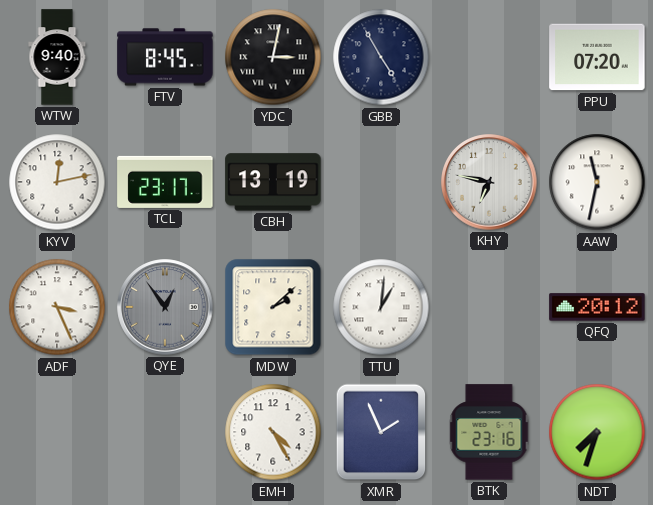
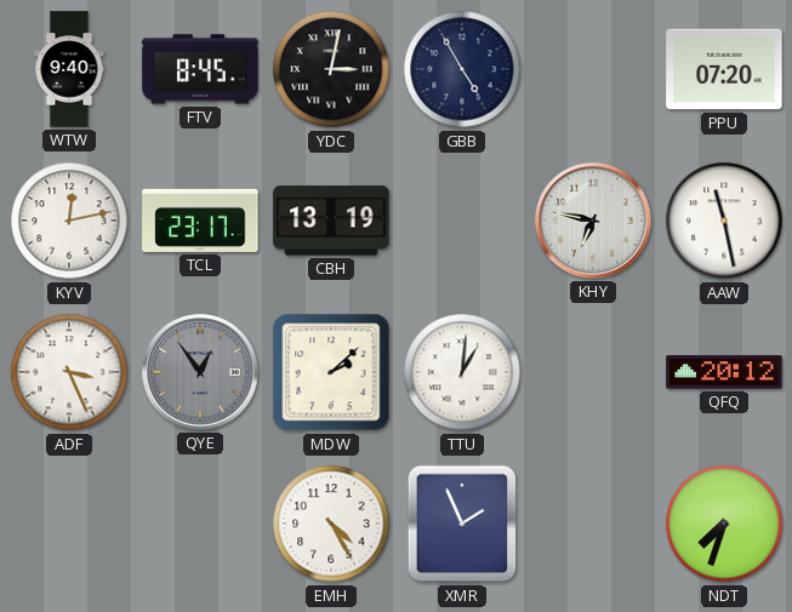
AAW: 11:32 -> 11:28 (724, 221)
BTK: 23:16 -> none (489, 432)
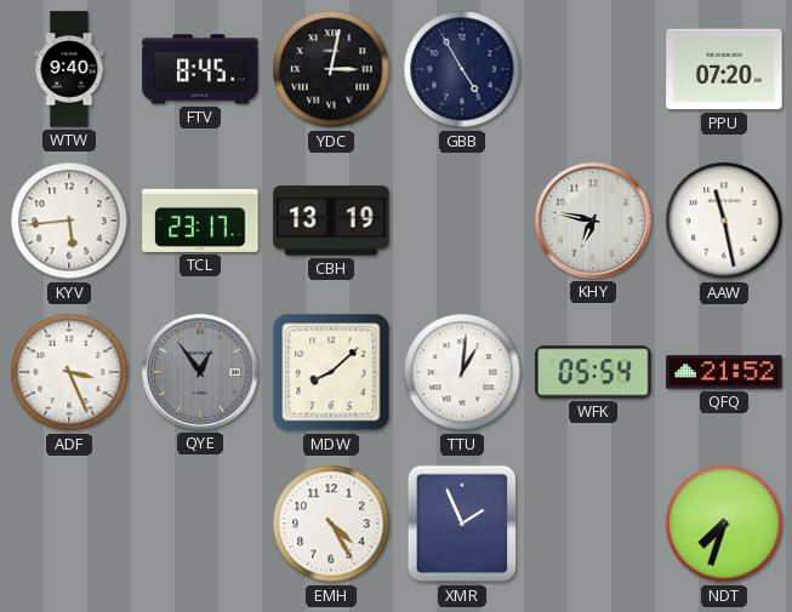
KYV: 12:13 -> 5:44 (69, 221)
MDW: 2:08 -> 8:08 (331, 372)
WFK: none -> 05:54 (593, 372)
QFQ: 20:12 -> 21:52 (724, 372)
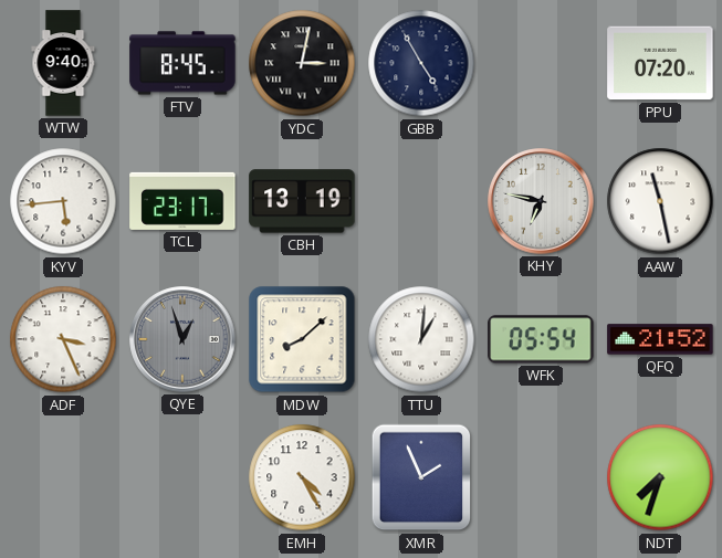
QYE: 12:54 -> 12:57 (182, 339)
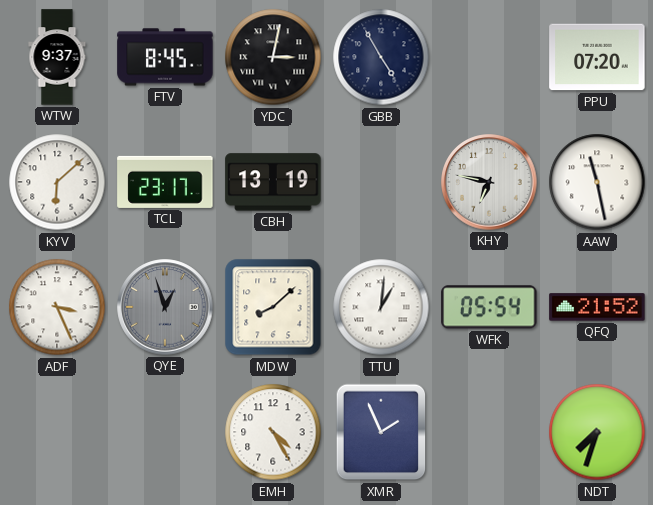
WTW: 9:40 -> 9:37 (57, 57)
KYV: 5:44 -> 6:08 (57, 182)
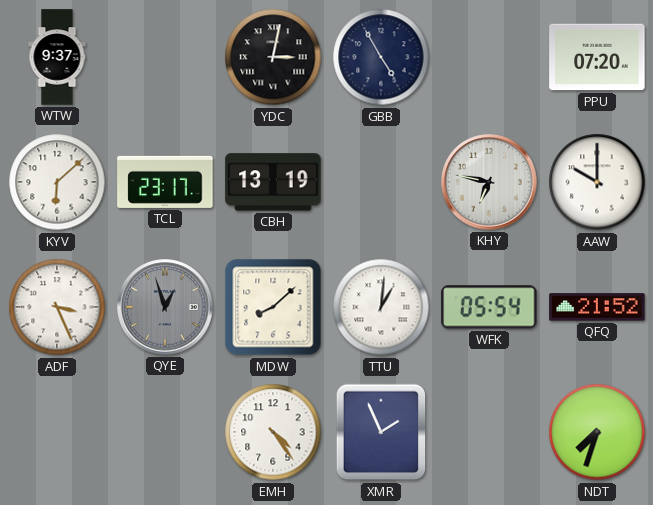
FTV: 8:45 -> none (165, 57)
AAW: 11:28 -> 10:00 (597, 182)
EMH: 4:25 -> 4:24 (273, 432)
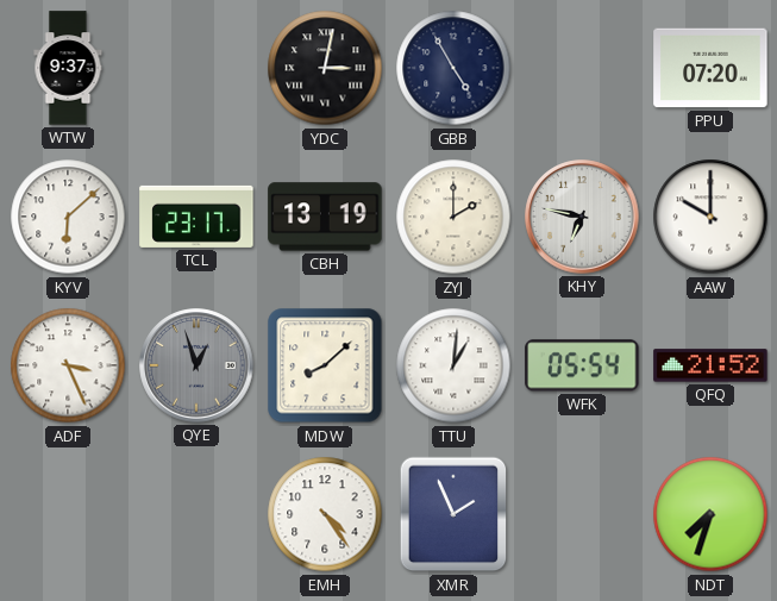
ZYJ: none -> 2:00 (453, 217)
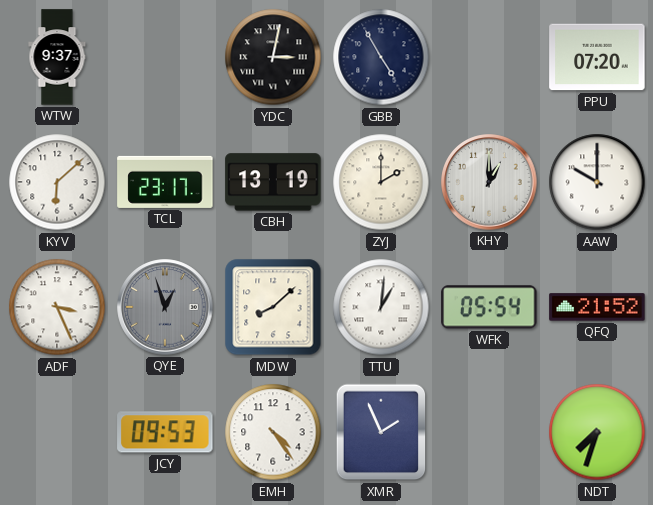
KHY: 6:47 -> 1:00 (489, 182)
JCY: none -> 09:53 (165, 432)
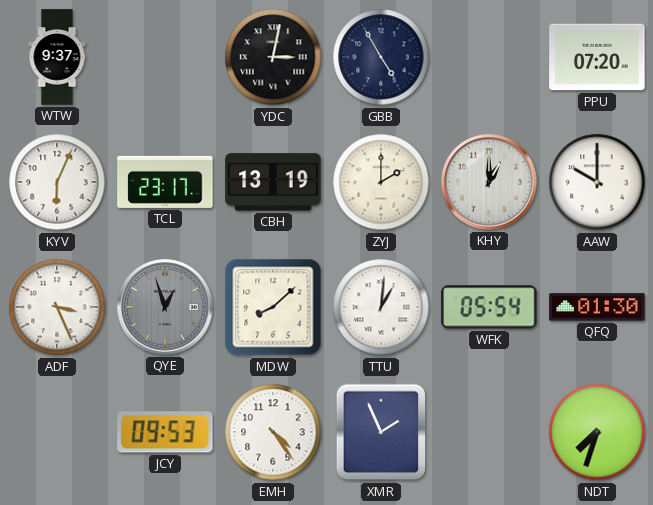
KYV: 6:08 -> 6:04 (57, 182)
QFQ: 21:52 -> 01:30 (597, 307)
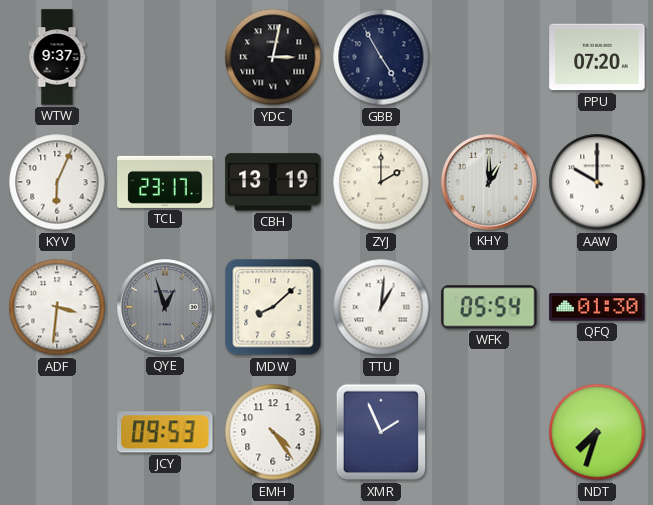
ADF: 3:26 -> 3:31 (57, 307)
